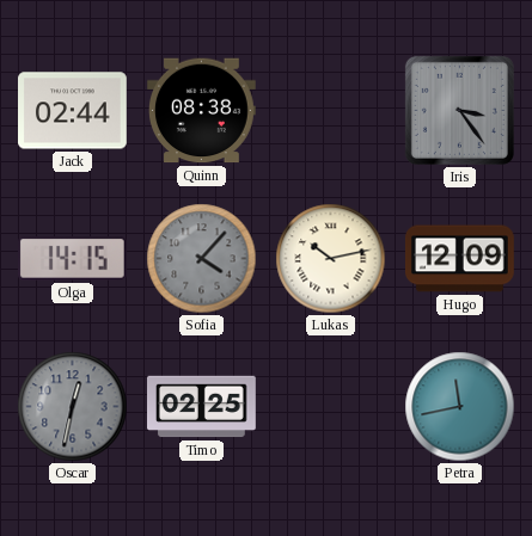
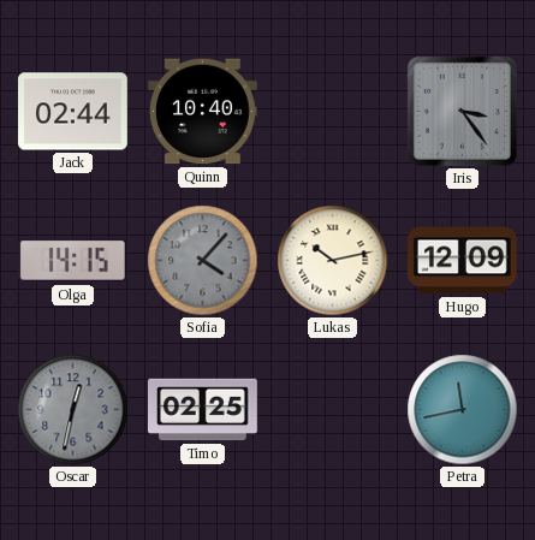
Quinn: 08:38 -> 10:40 (203, 112)
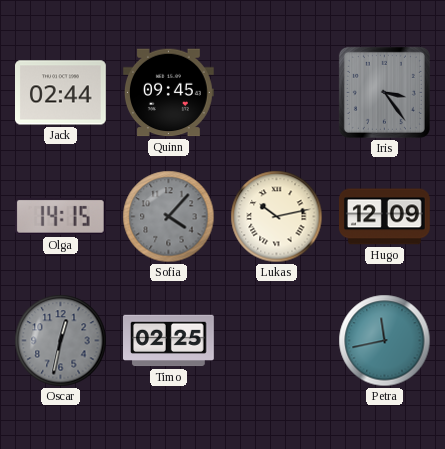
Quinn: 10:40 -> 09:45 (169, 93)
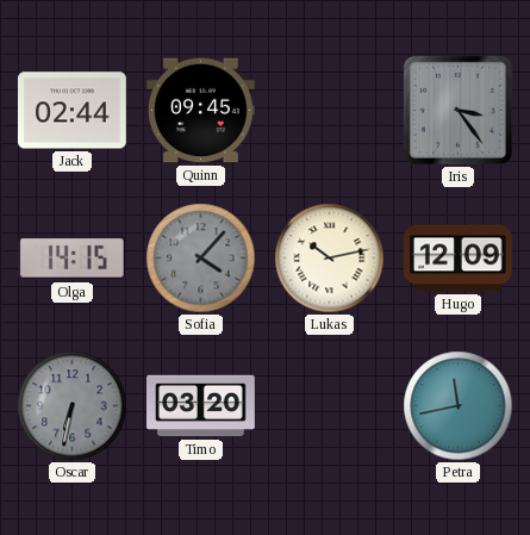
Oscar: 12:32 -> 6:32 (73, 406)
Timo: 02:25 -> 03:20 (201, 406)
